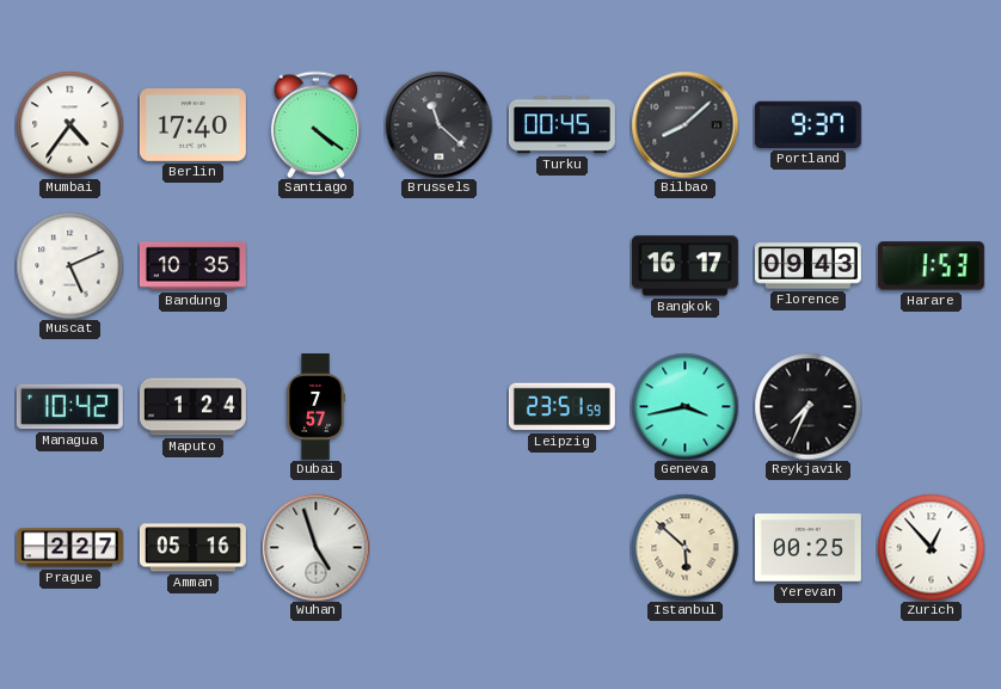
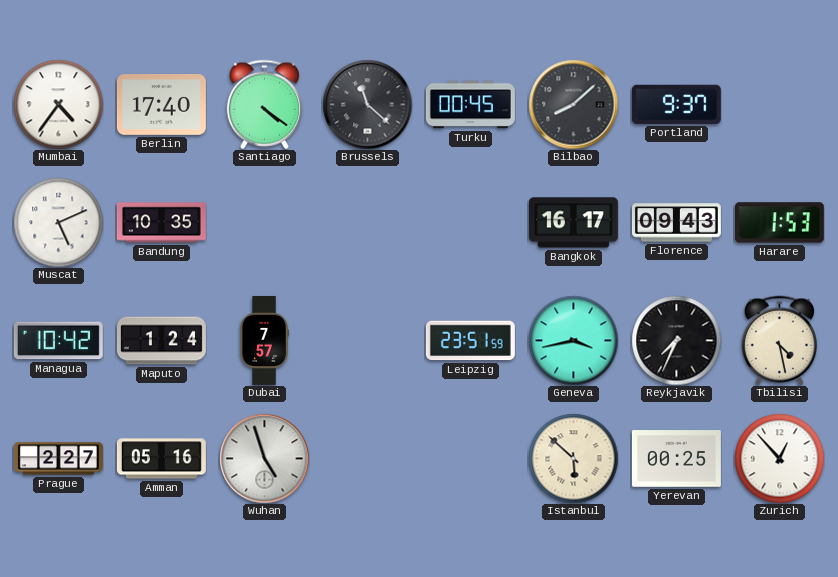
Tbilisi: none -> 4:28 (779, 340)
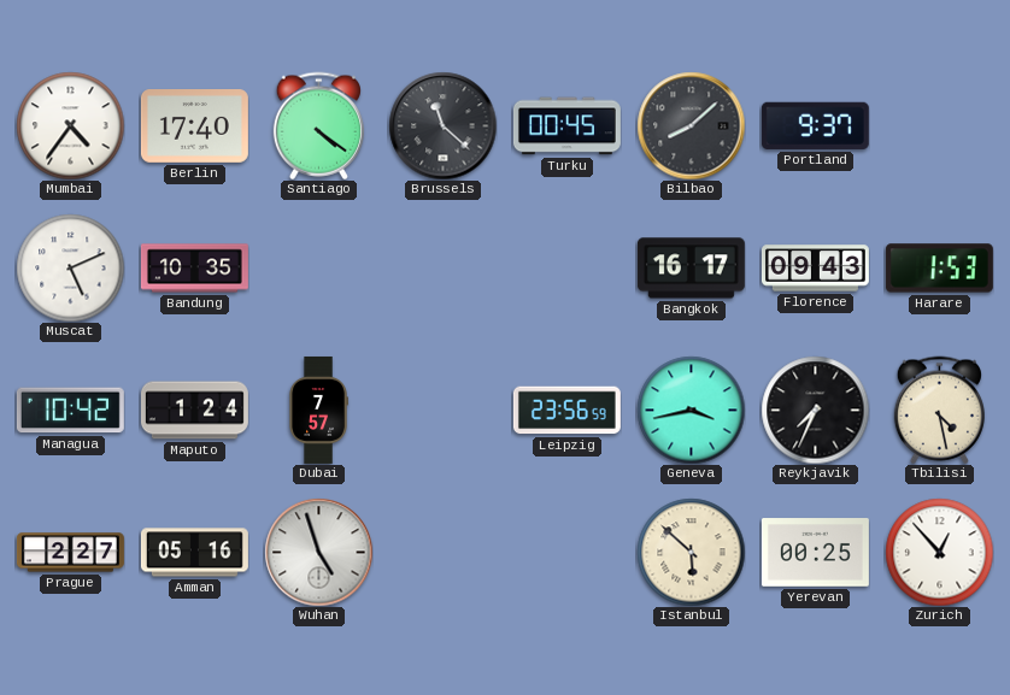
Leipzig: 23:51 -> 23:56 (566, 411)
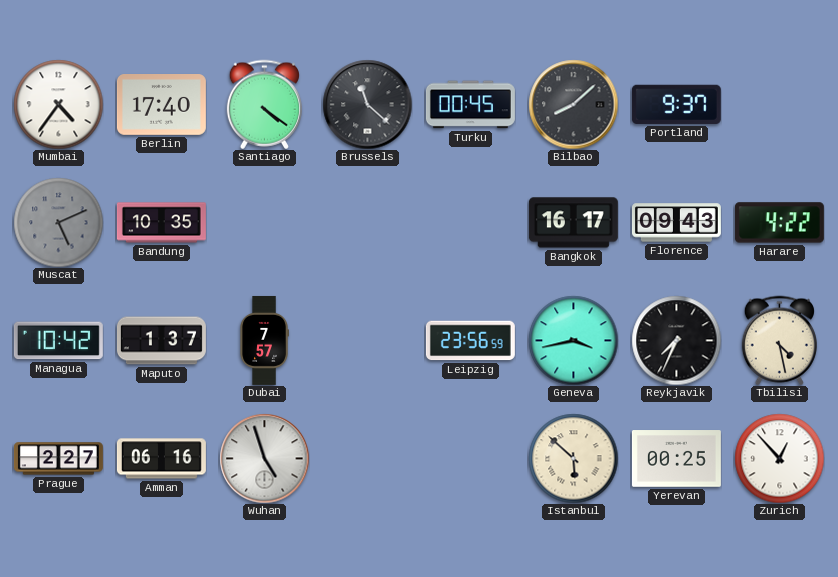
Muscat dial: white -> grey (58, 222)
Harare: 1:53 -> 4:22 (779, 223)
Maputo: 1:24 -> 1:37 (161, 341)
Amman: 05:16 -> 06:16 (161, 459)
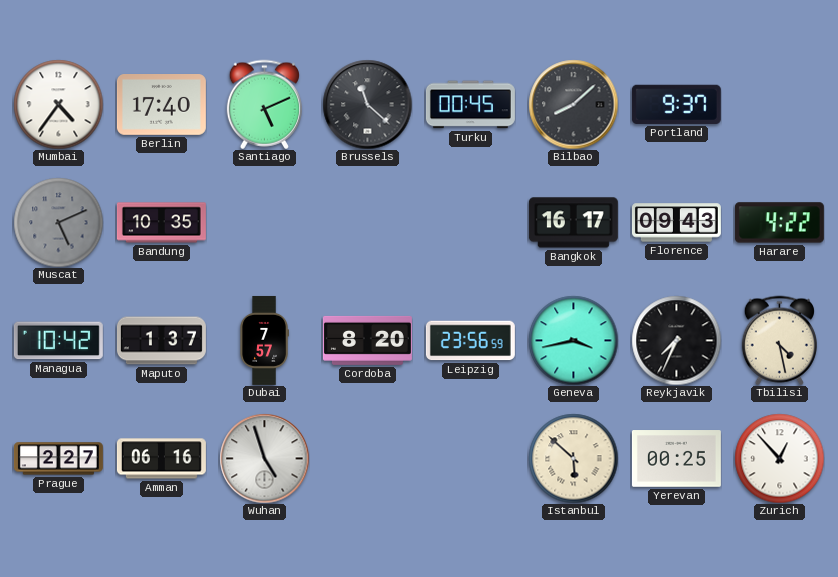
Santiago: 4:21 -> 5:11 (264, 104)
Cordoba: none -> 8:20 (367, 340)
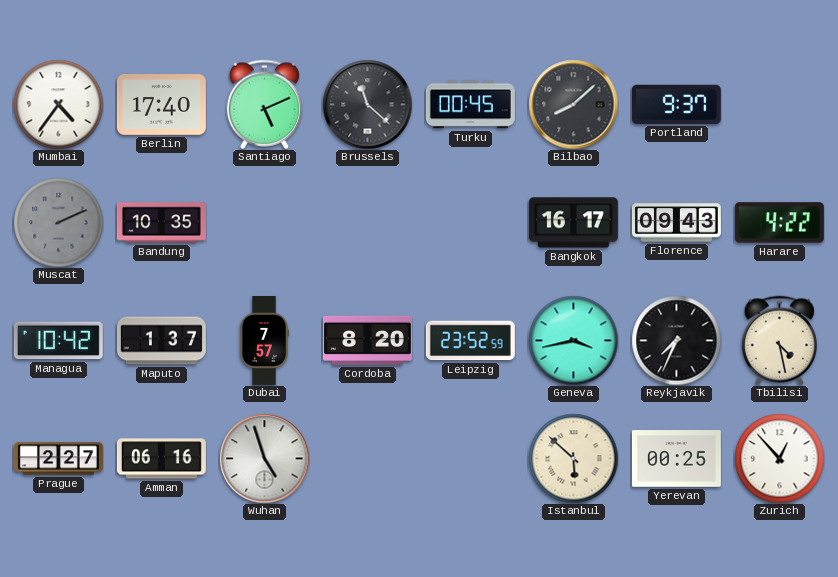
Muscat: 5:11 -> 2:11 (58, 222)
Leipzig: 23:56 -> 23:52 (470, 341)
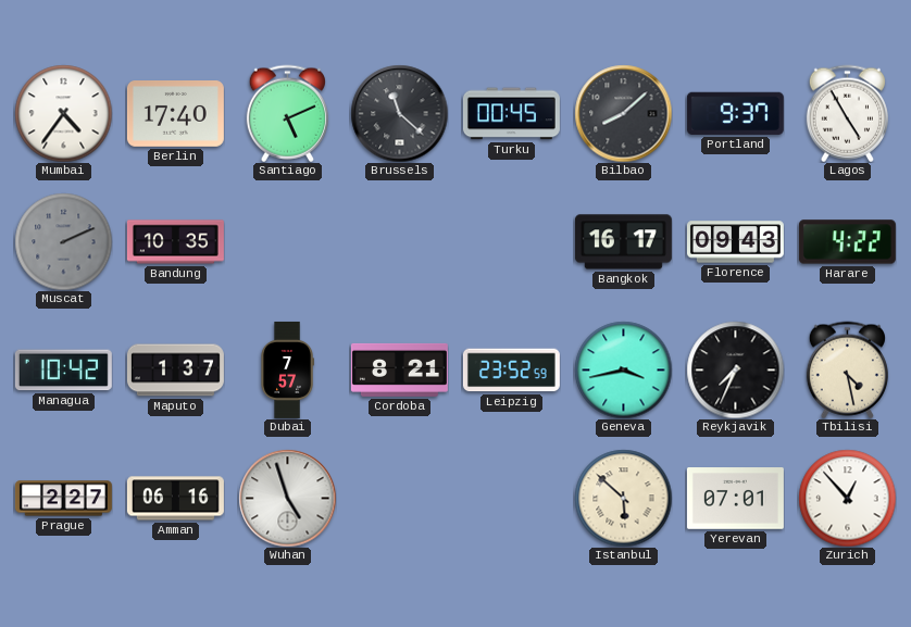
Lagos: none -> 4:55 (847, 113)
Cordoba: 8:20 -> 8:21 (399, 369)
Yerevan: 00:25 -> 07:01 (735, 499)
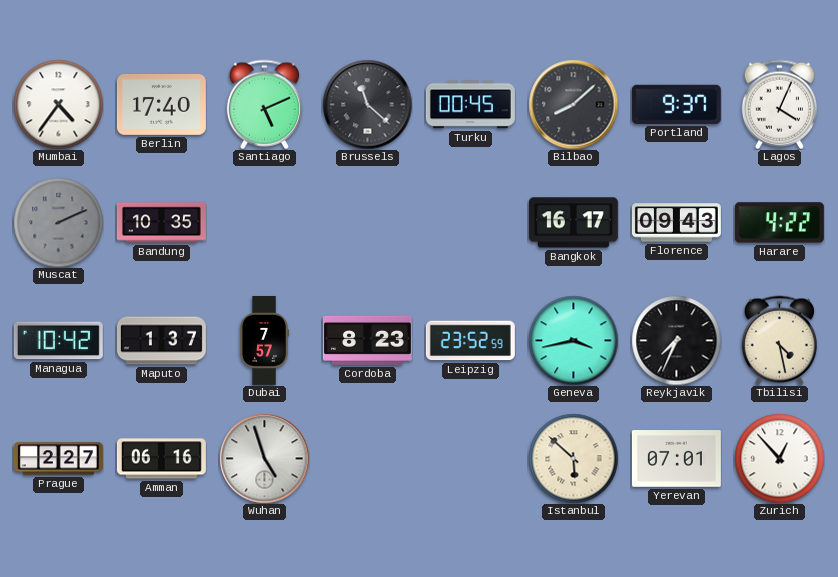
Lagos: 4:55 -> 4:04 (779, 104)
Cordoba: 8:21 -> 8:23 (367, 340)
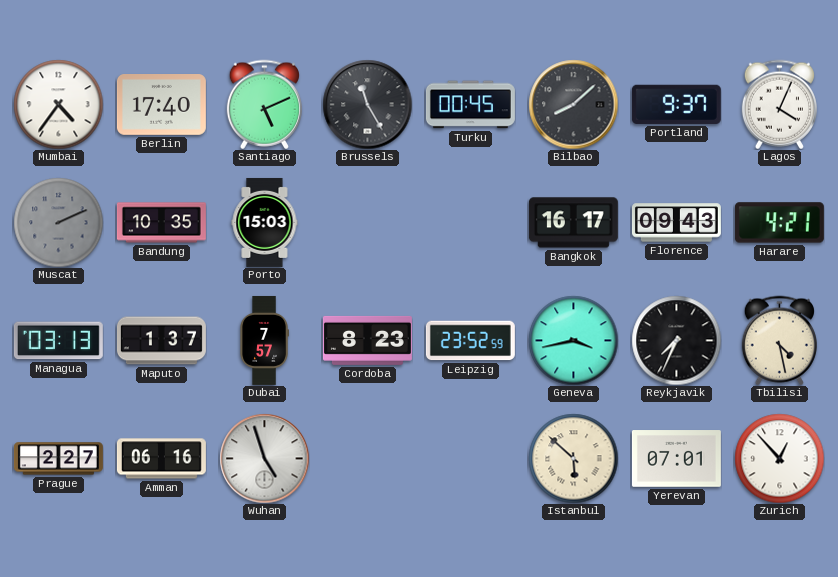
Brussels: 11:22 -> 11:25 (367, 104)
Porto: none -> 15:03 (265, 222)
Harare: 4:22 -> 4:21 (779, 223)
Managua: 10:42 -> 03:13 (58, 341)
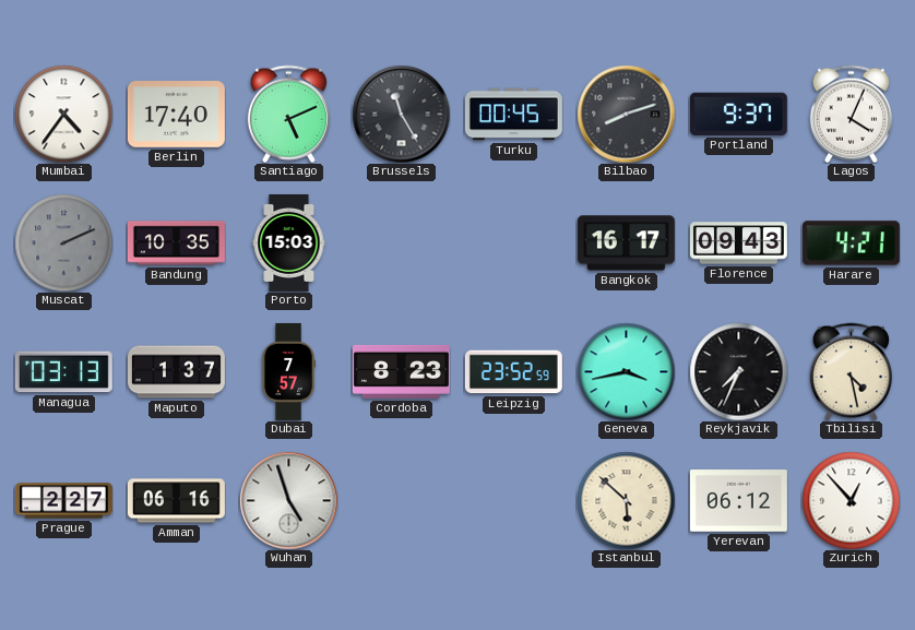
Bilbao: 8:08 -> 8:12 (626, 114)
Yerevan: 07:01 -> 06:12 (738, 501)
